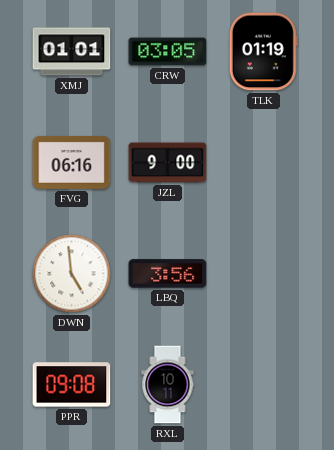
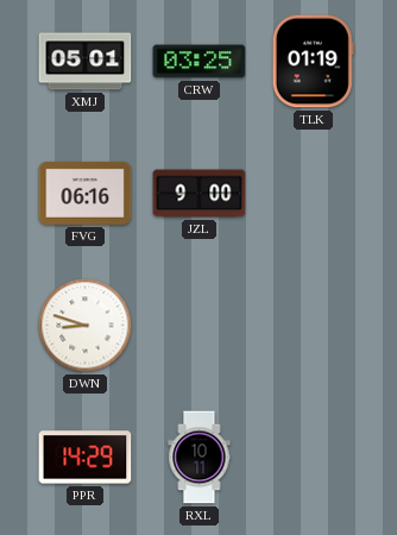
XMJ: 01:01 -> 05:01 (86, 62)
CRW: 03:05 -> 03:25 (200, 62)
DWN: 4:59 -> 8:48 (86, 326)
LBQ: 3:56 -> none (168, 274)
PPR: 09:08 -> 14:29 (86, 458)
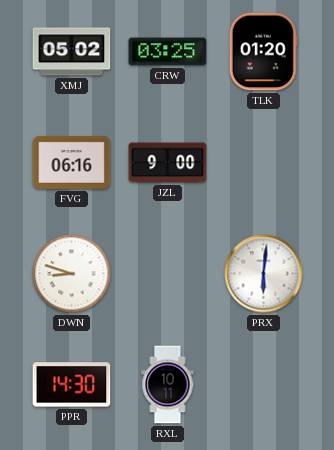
XMJ: 05:01 -> 05:02 (72, 52)
TLK: 01:19 -> 01:20 (263, 52)
PRX: none -> 6:01 (264, 274)
PPR: 14:29 -> 14:30 (72, 385)
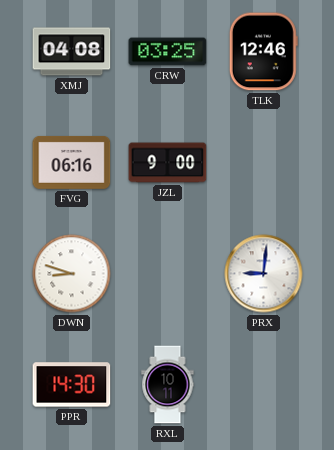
XMJ: 05:02 -> 04:08 (72, 52)
TLK: 01:20 -> 12:46 (263, 52)
PRX: 6:01 -> 9:01 (264, 274)
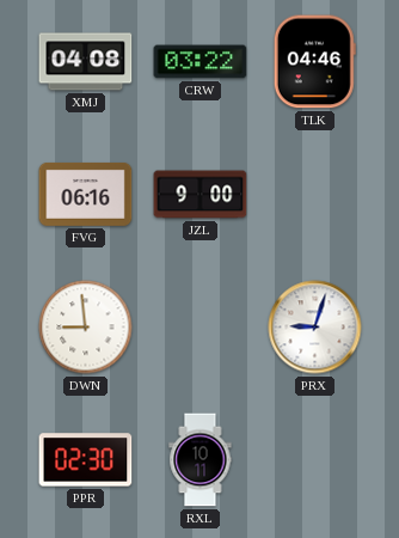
CRW: 03:25 -> 03:22 (201, 62)
TLK: 12:46 -> 04:46 (314, 62)
DWN: 8:48 -> 8:59 (86, 328)
PRX: 9:01 -> 9:03 (315, 328)
PPR: 14:30 -> 02:30 (86, 460)
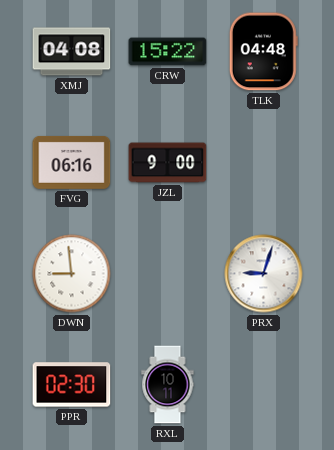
CRW: 03:22 -> 15:22 (168, 52)
TLK: 04:46 -> 04:48 (263, 52)
